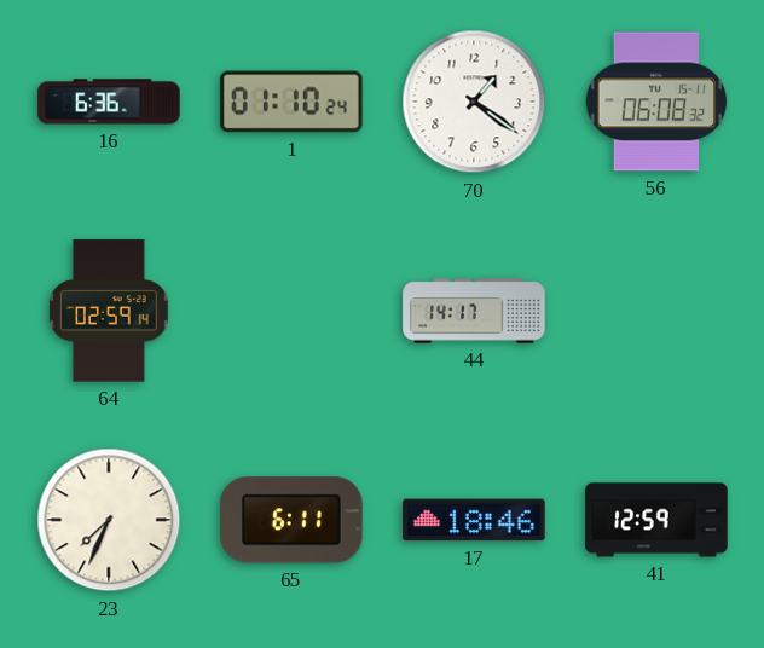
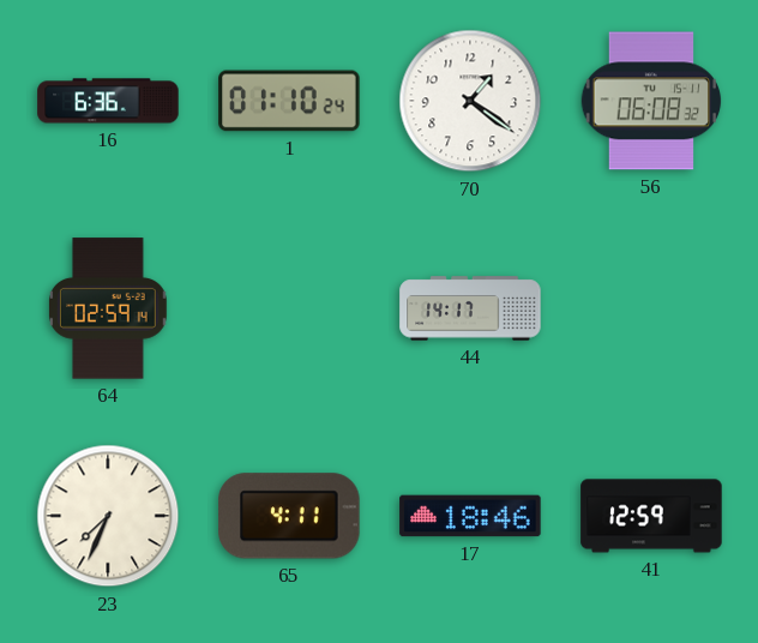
65: 6:11 -> 4:11 (289, 516)
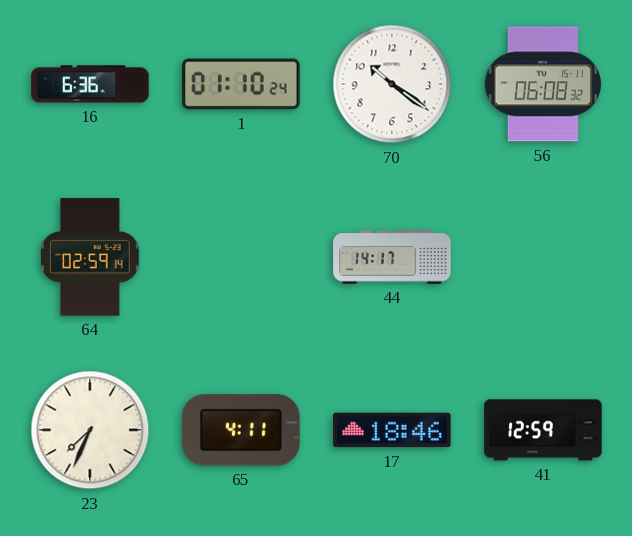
70: 1:21 -> 10:21 (392, 84)
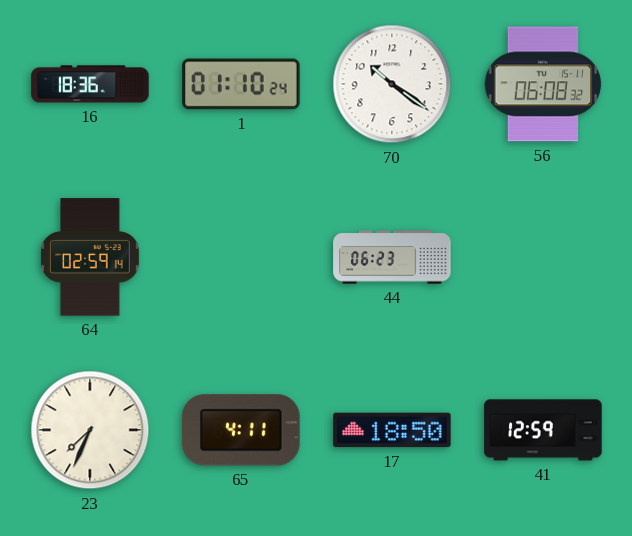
16: 6:36 -> 18:36 (90, 84)
44: 14:17 -> 06:23 (392, 257)
17: 18:46 -> 18:50 (392, 430)
